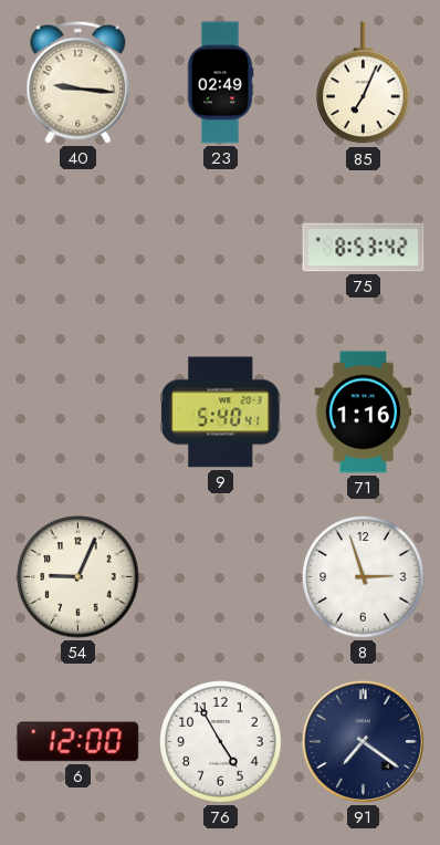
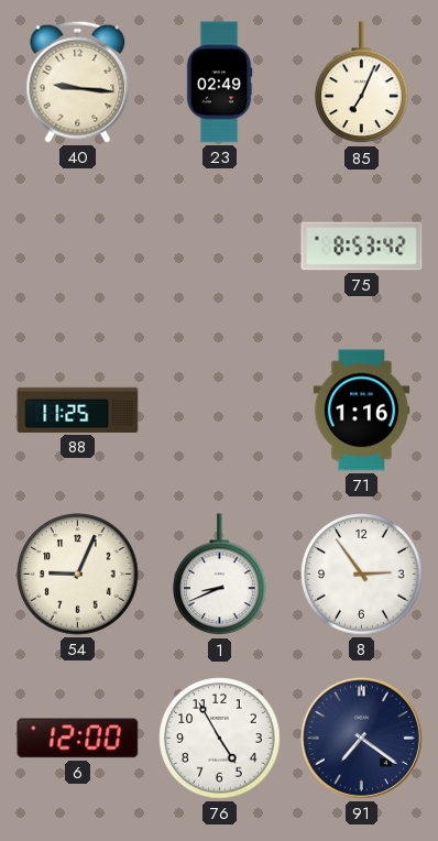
88: none -> 11:25 (78, 409)
9: 5:40 -> none (221, 413)
1: none -> 8:41 (220, 575)
8: 2:57 -> 2:54 (362, 575)
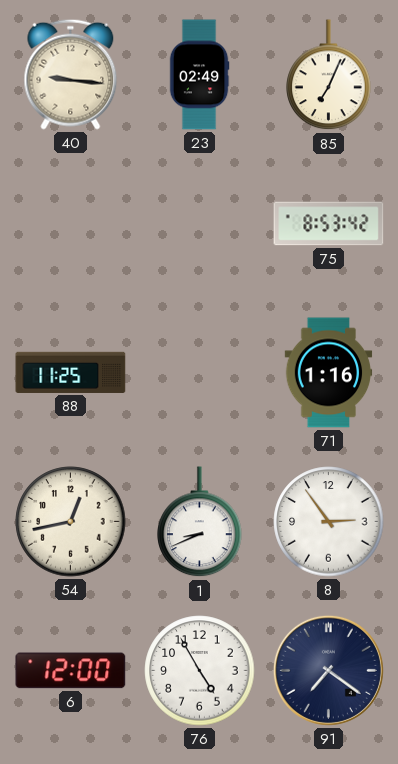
54: 9:04 -> 12:43 (71, 522)
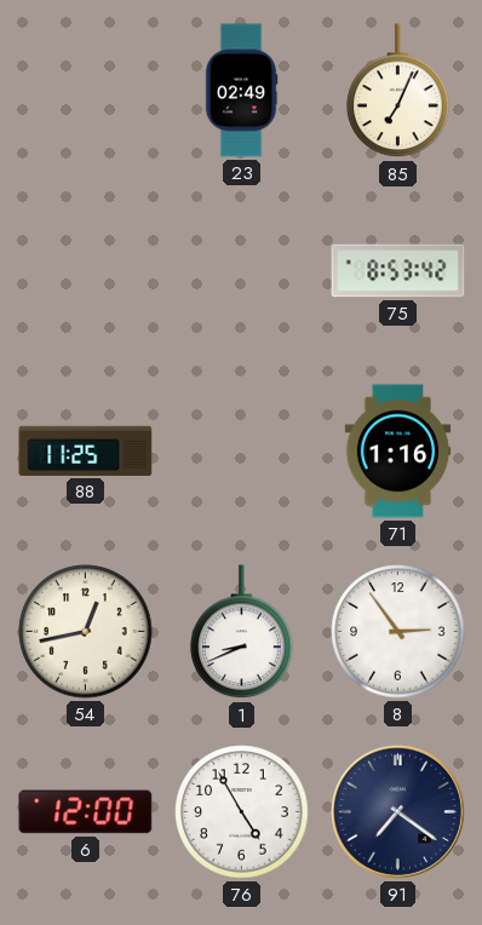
40: 9:16 -> none (71, 74)
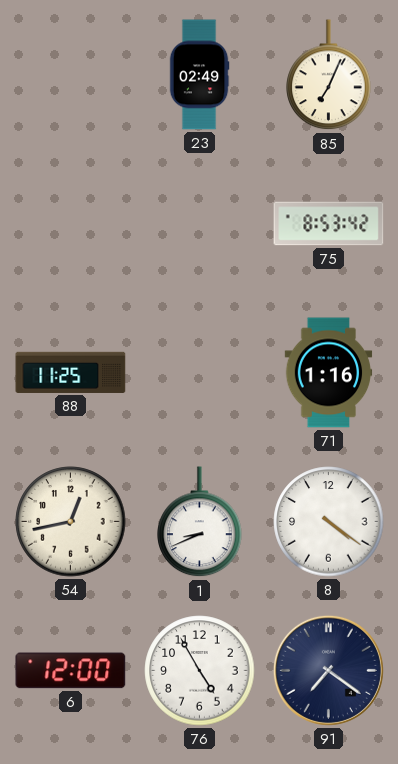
8: 2:54 -> 4:21 (329, 522)
